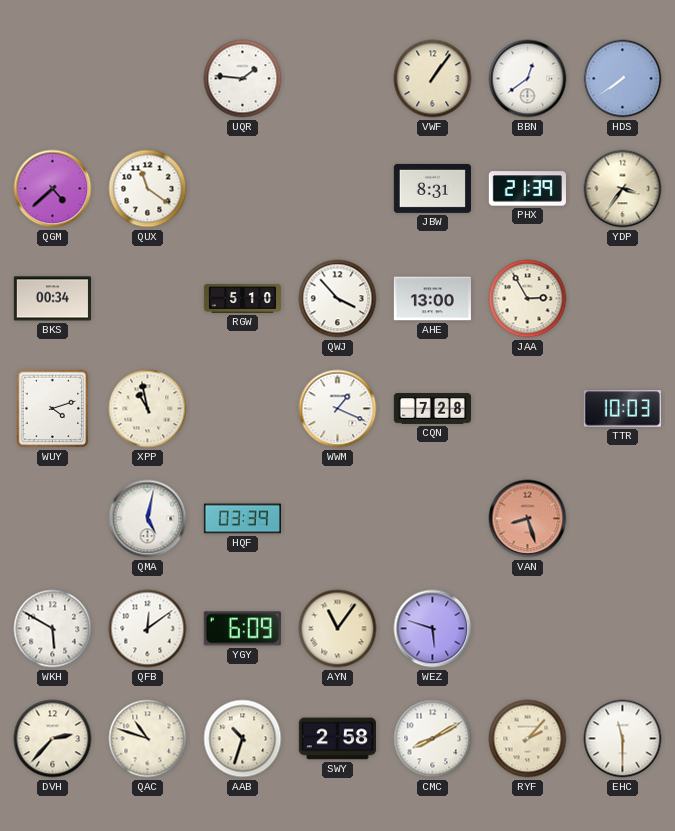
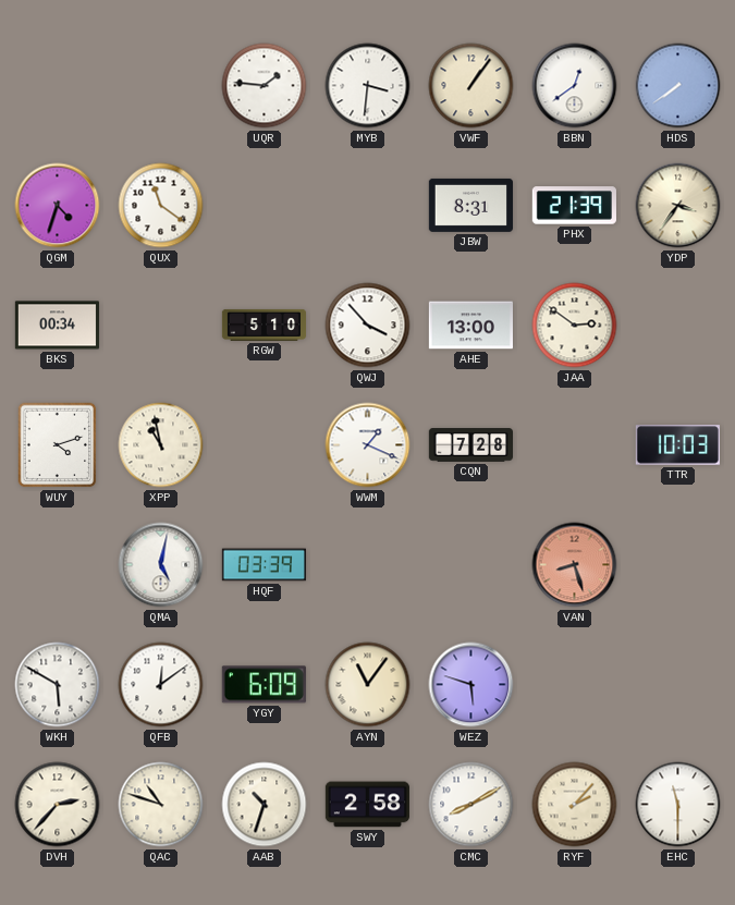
MYB: none -> 3:31 (368, 86)
QGM: 4:38 -> 4:33 (58, 206)
JAA: 2:55 -> 2:51 (575, 326)
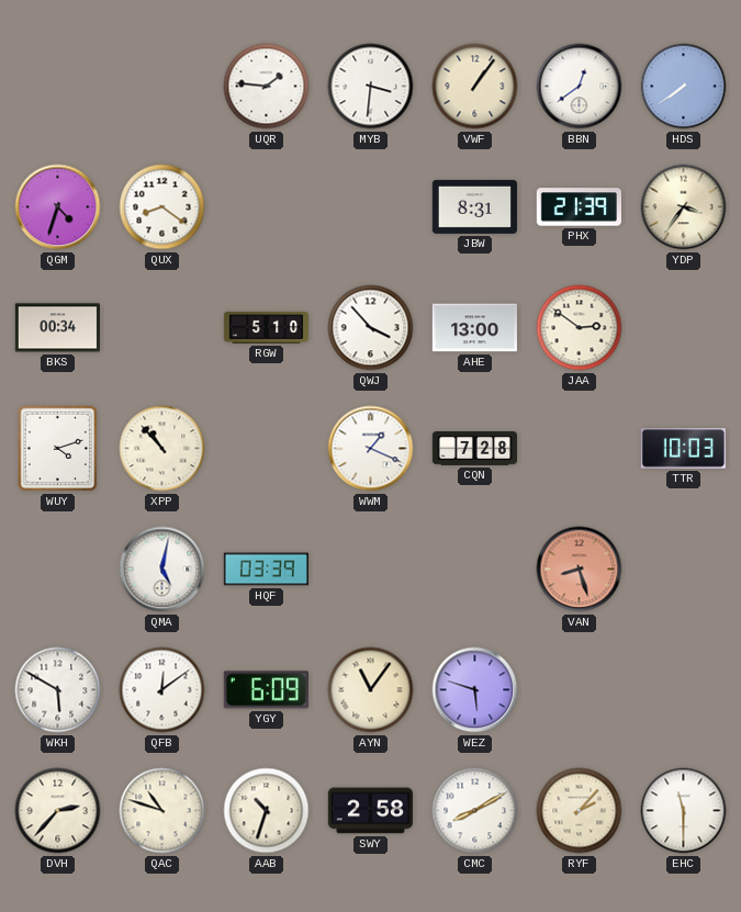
QUX: 11:21 -> 8:21 (162, 207)
XPP: 10:58 -> 10:53 (162, 449)
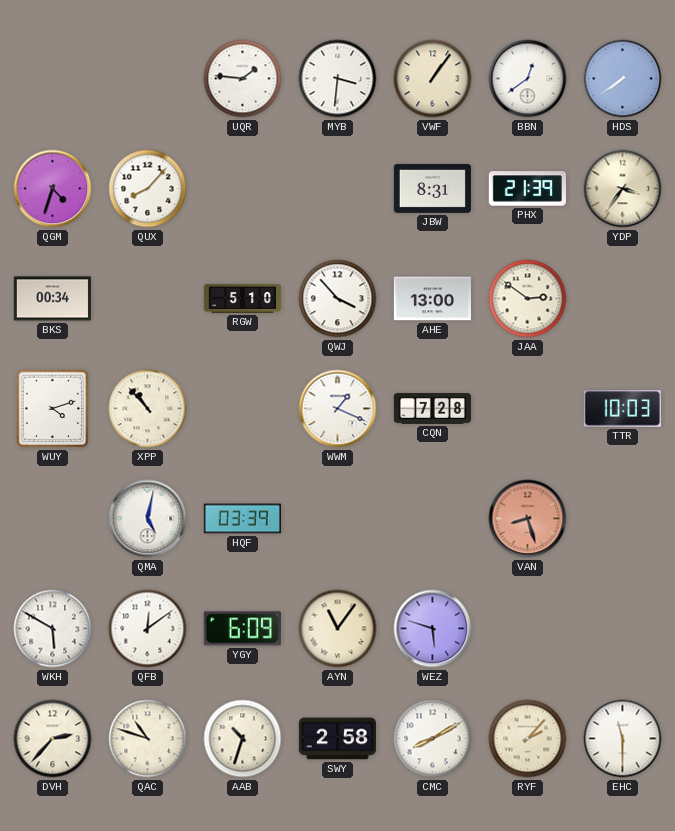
QUX: 8:21 -> 8:07 (148, 189)
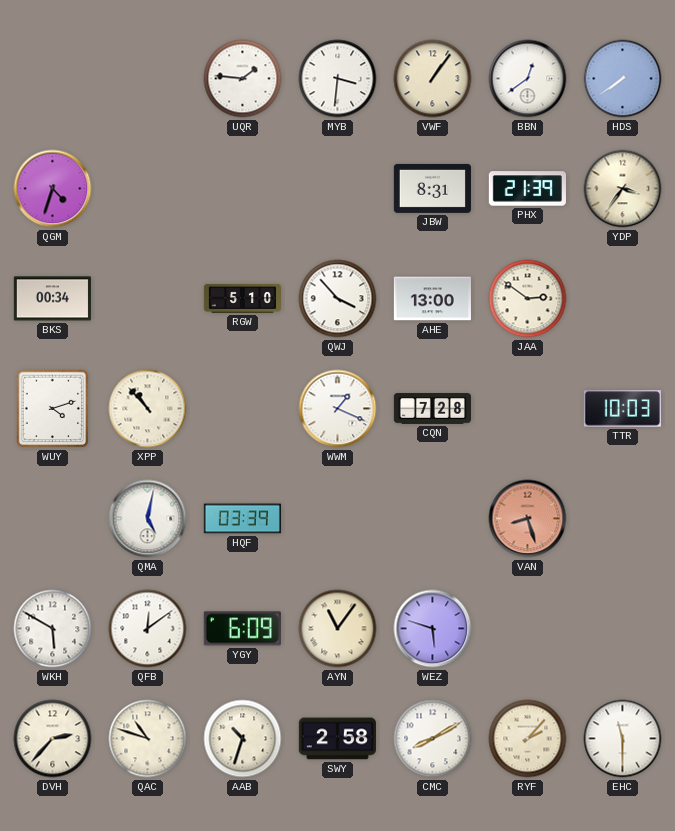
QUX: 8:07 -> none (148, 189)
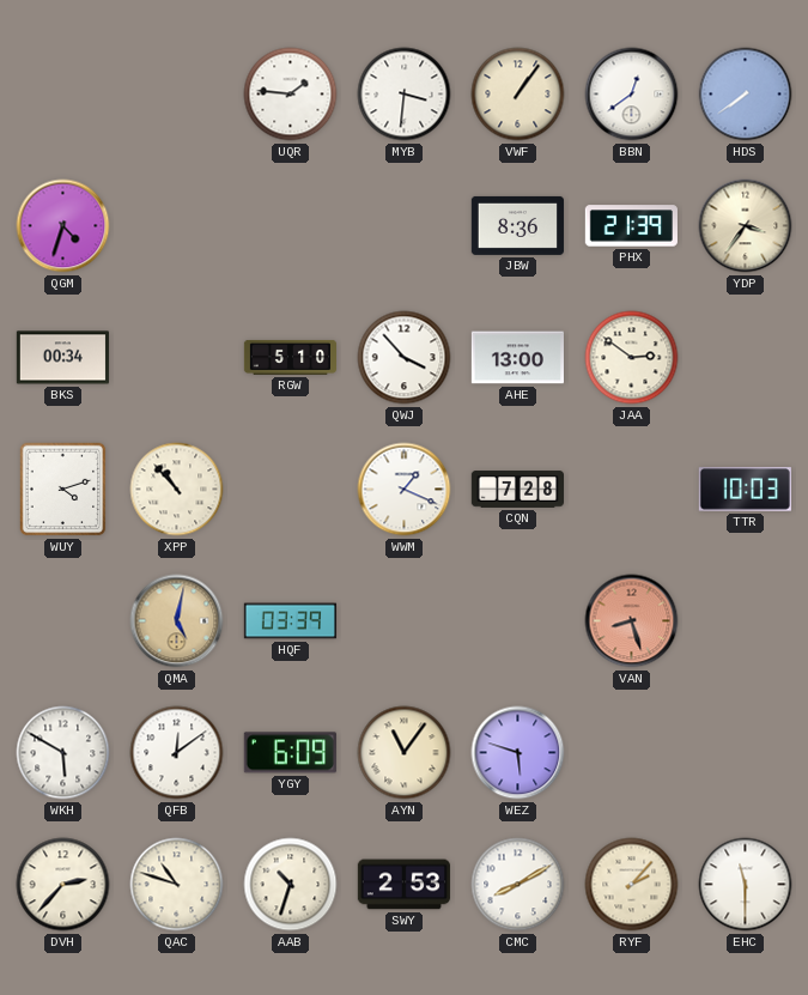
JBW: 8:31 -> 8:36 (517, 225)
QMA dial: white -> champagne (177, 621)
SWY: 2:58 -> 2:53 (403, 885)
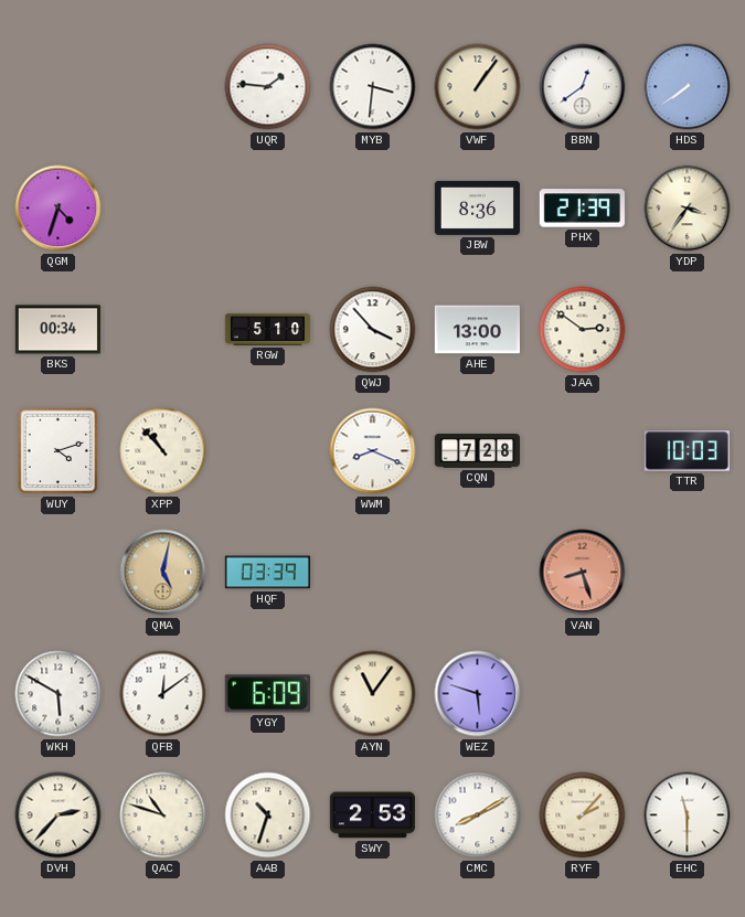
WWM: 1:19 -> 8:19 (373, 451)
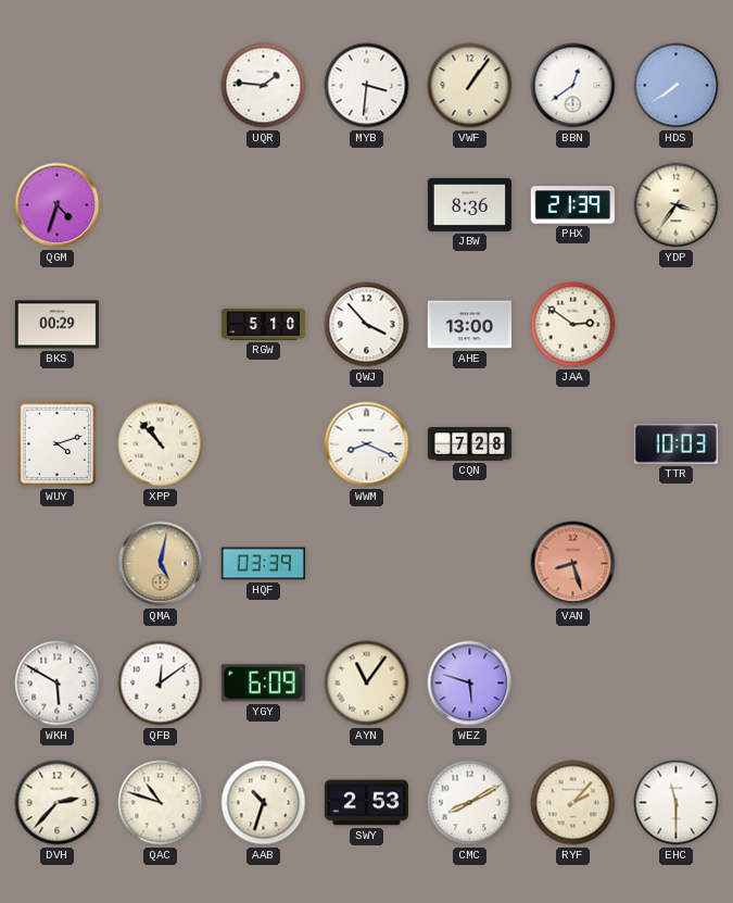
BKS: 00:34 -> 00:29 (56, 325)
